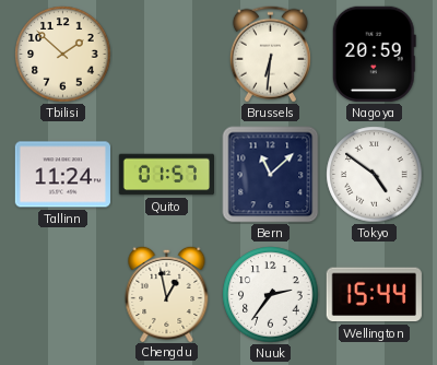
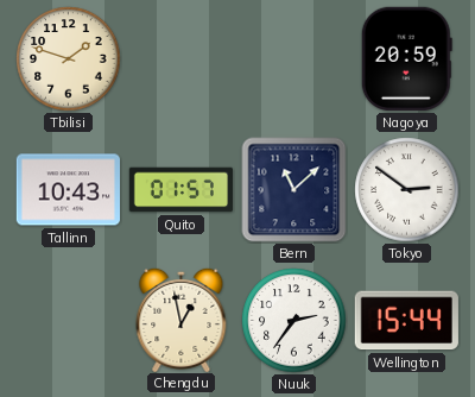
Tbilisi: 1:52 -> 1:48 (69, 59)
Brussels: 6:31 -> none (270, 55)
Tallinn: 11:24 -> 10:43 (68, 190)
Tokyo: 4:51 -> 2:51 (407, 190)
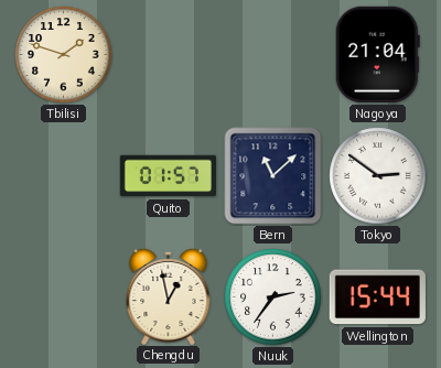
Nagoya: 20:59 -> 21:04 (377, 54)
Tallinn: 10:43 -> none (68, 190)
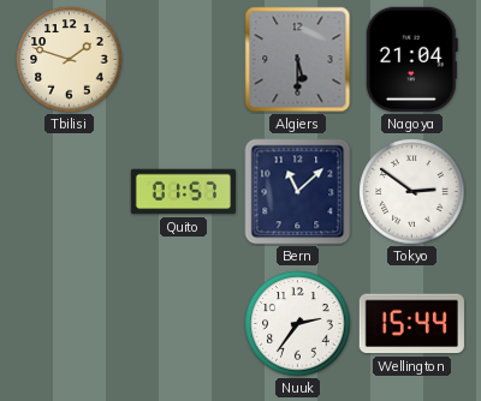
Algiers: none -> 5:30 (298, 60)
Chengdu: 12:58 -> none (169, 295)
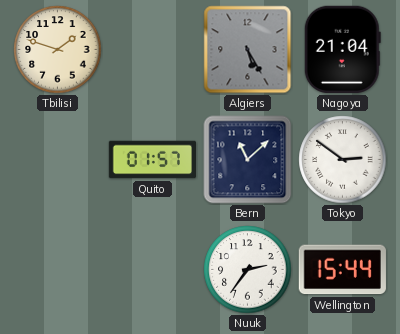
Algiers: 5:30 -> 5:25 (248, 50)
